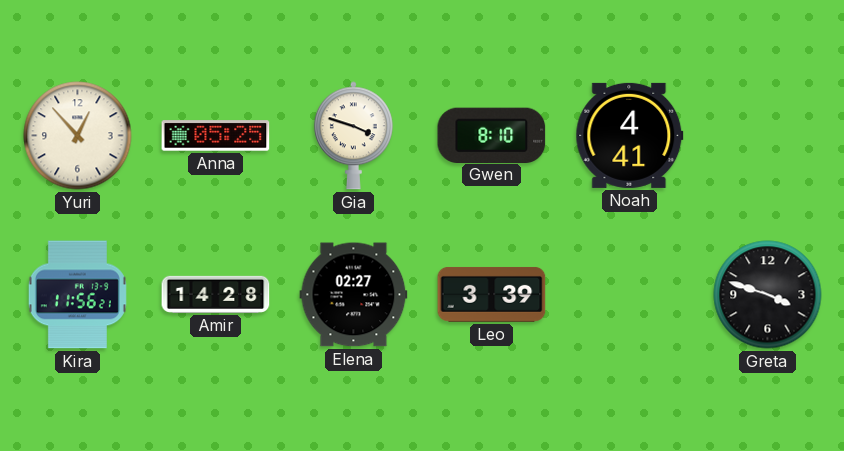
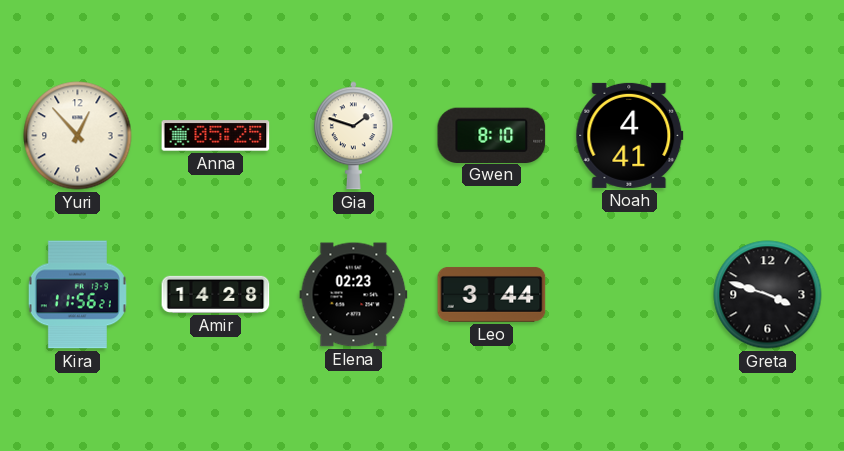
Gia: 3:48 -> 1:48 (353, 136)
Elena: 02:27 -> 02:23 (354, 295)
Leo: 3:39 -> 3:44 (492, 294)
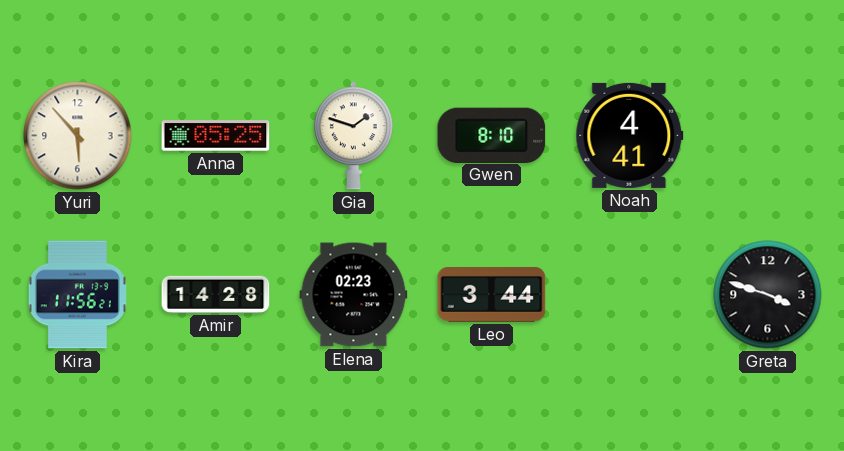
Yuri: 12:53 -> 5:53 (78, 136)
